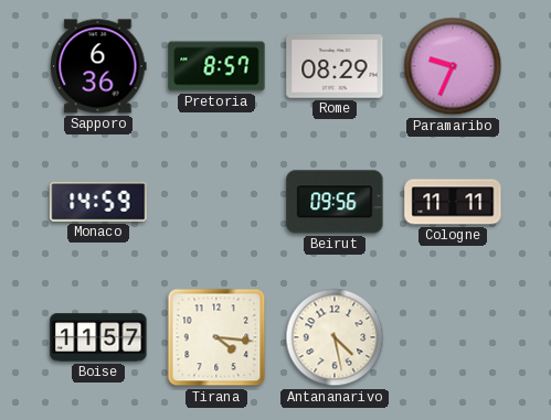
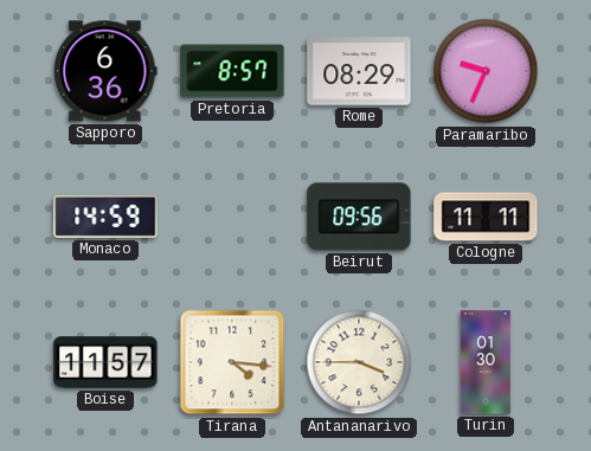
Antananarivo: 4:28 -> 3:45 (359, 362)
Turin: none -> 01:30 (487, 362)
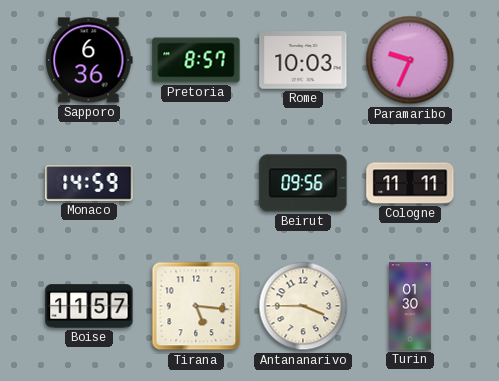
Rome: 08:29 -> 10:03 (303, 60)
Tirana: 4:16 -> 5:16 (196, 306)
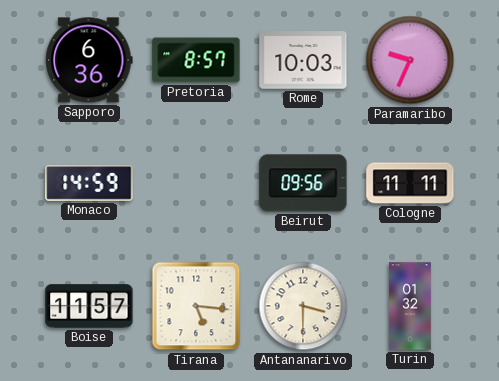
Antananarivo: 3:45 -> 3:30 (303, 306)
Turin: 01:30 -> 01:32 (411, 306)
